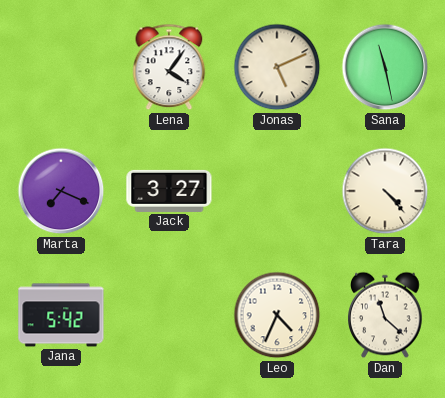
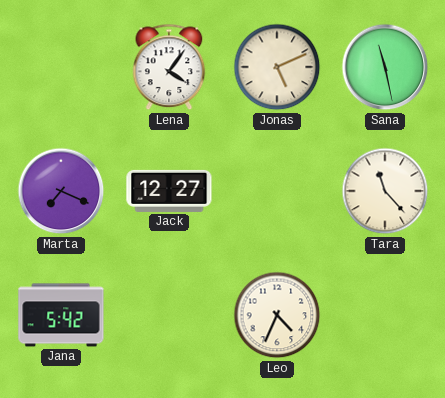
Jack: 3:27 -> 12:27 (169, 191)
Tara: 4:23 -> 11:23 (385, 191)
Dan: 11:22 -> none (385, 315)
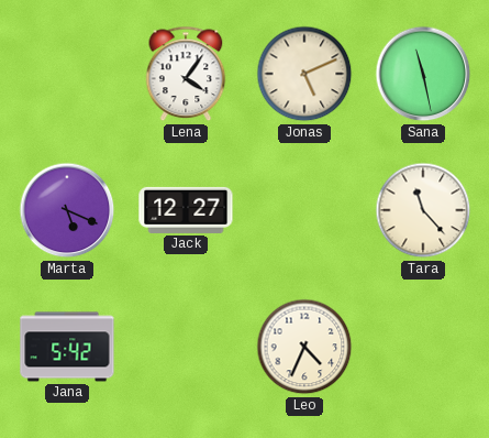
Marta: 7:19 -> 5:19 (67, 210)
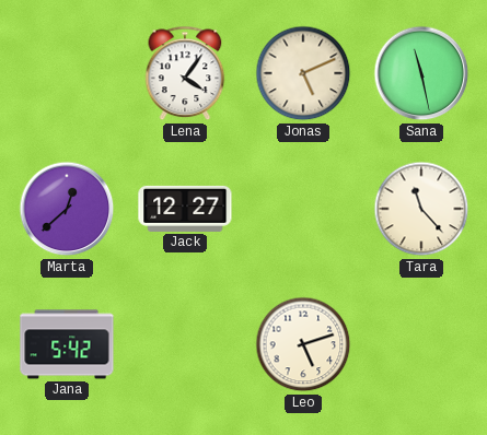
Marta: 5:19 -> 12:38 (67, 209)
Leo: 4:34 -> 5:12 (303, 344)
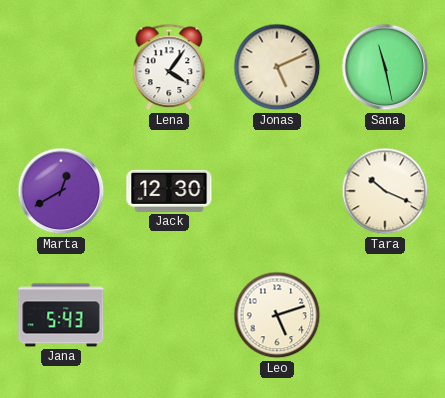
Marta: 12:38 -> 12:40 (61, 191)
Jack: 12:27 -> 12:30 (169, 191)
Tara: 11:23 -> 10:19 (385, 191)
Jana: 5:42 -> 5:43 (61, 315)
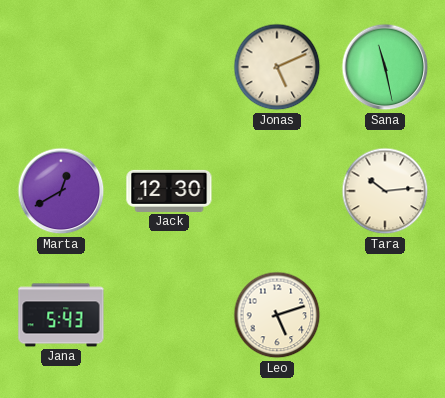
Lena: 4:06 -> none (169, 67)
Tara: 10:19 -> 10:14 (385, 191)
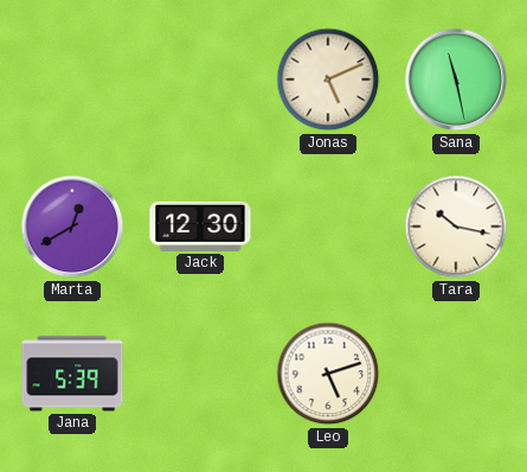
Tara: 10:14 -> 10:17 (456, 227)
Jana: 5:43 -> 5:39 (72, 374)
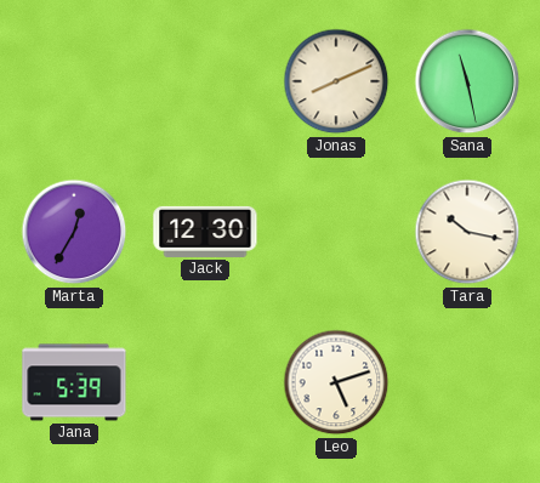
Jonas: 5:11 -> 8:11 (336, 81)
Marta: 12:40 -> 12:35 (74, 232)
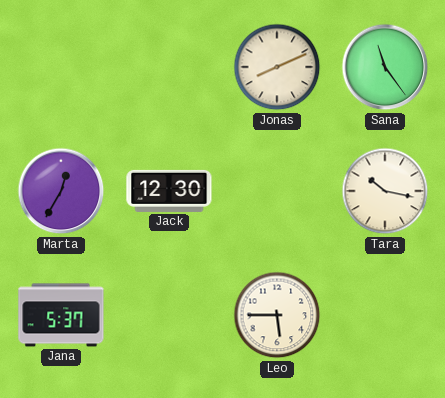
Sana: 11:28 -> 11:24 (385, 67)
Jana: 5:39 -> 5:37 (61, 315)
Leo: 5:12 -> 5:45 (277, 315)
